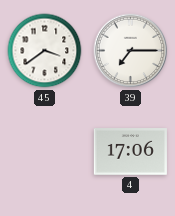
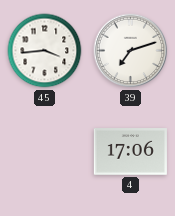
45: 3:39 -> 3:44 (45, 51)
39: 7:15 -> 7:12 (131, 51)
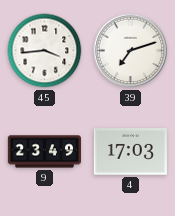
9: none -> 23:49 (44, 152)
4: 17:06 -> 17:03 (130, 152)
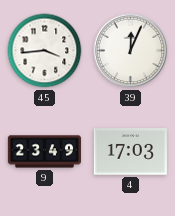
39: 7:12 -> 12:04 (131, 51)
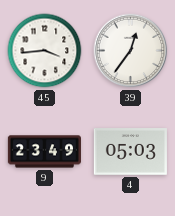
39: 12:04 -> 12:36 (131, 51)
4: 17:03 -> 05:03 (130, 152)
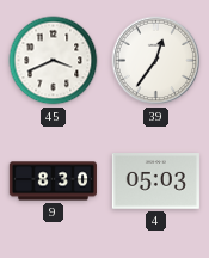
45: 3:44 -> 3:41 (54, 61)
9: 23:49 -> 8:30 (53, 182)
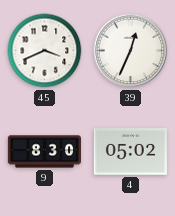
39: 12:36 -> 12:34 (131, 51)
4: 05:03 -> 05:02 (130, 152)
